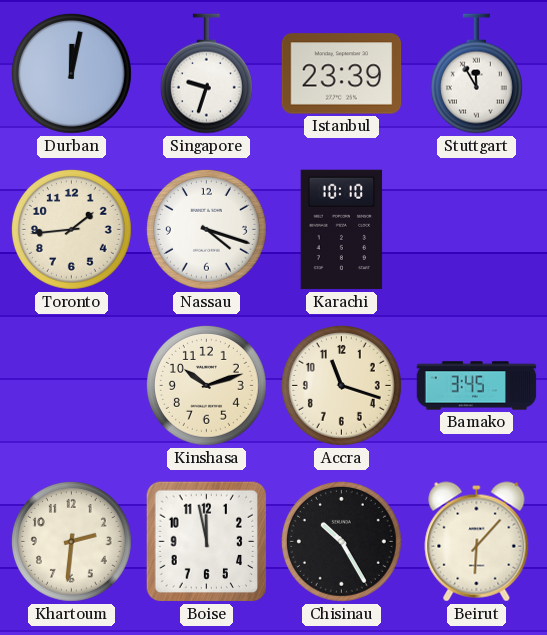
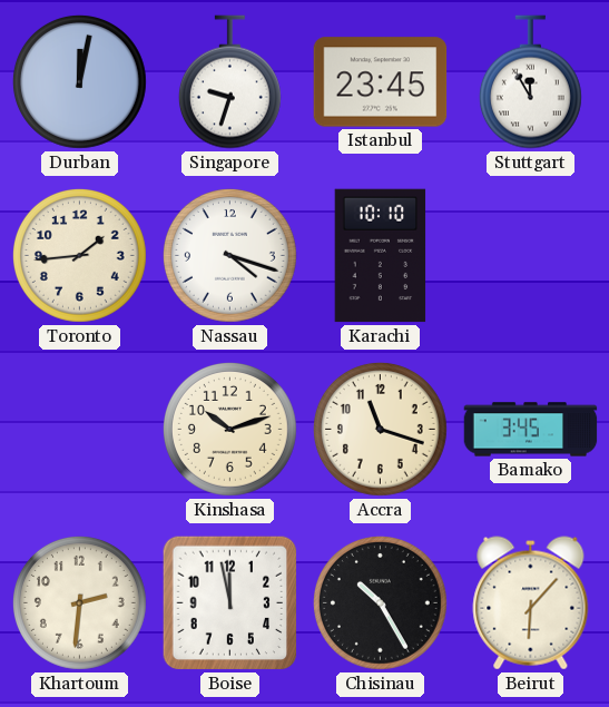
Istanbul: 23:39 -> 23:45 (381, 82)
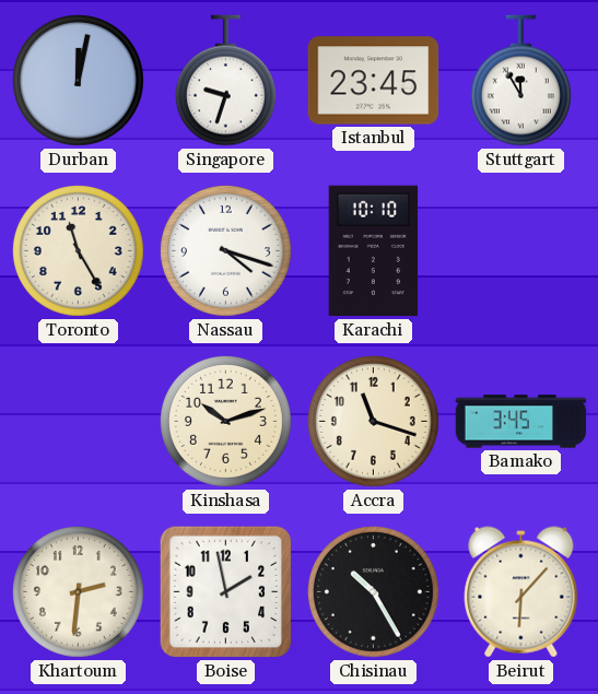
Toronto: 1:44 -> 11:25 (78, 250)
Boise: 11:58 -> 1:58 (226, 592)
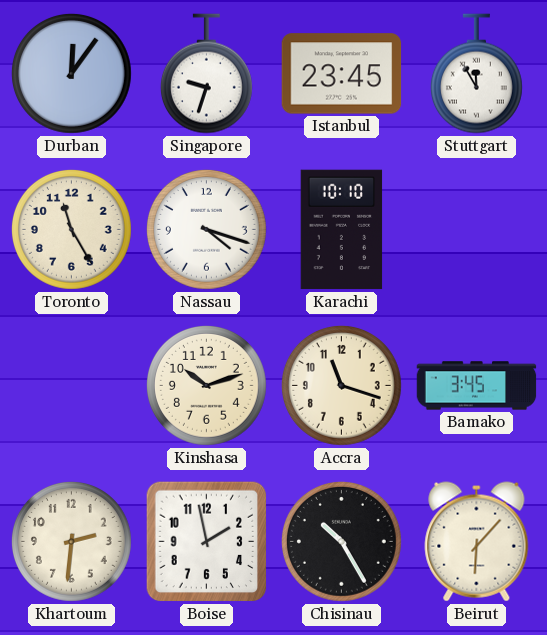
Durban: 12:02 -> 12:06 (71, 73)
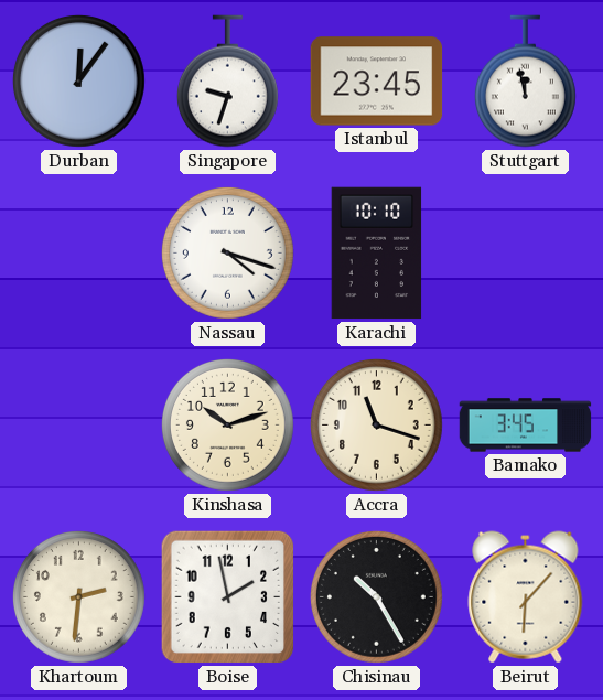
Stuttgart: 11:55 -> 11:58 (525, 82)
Toronto: 11:25 -> none (71, 229)
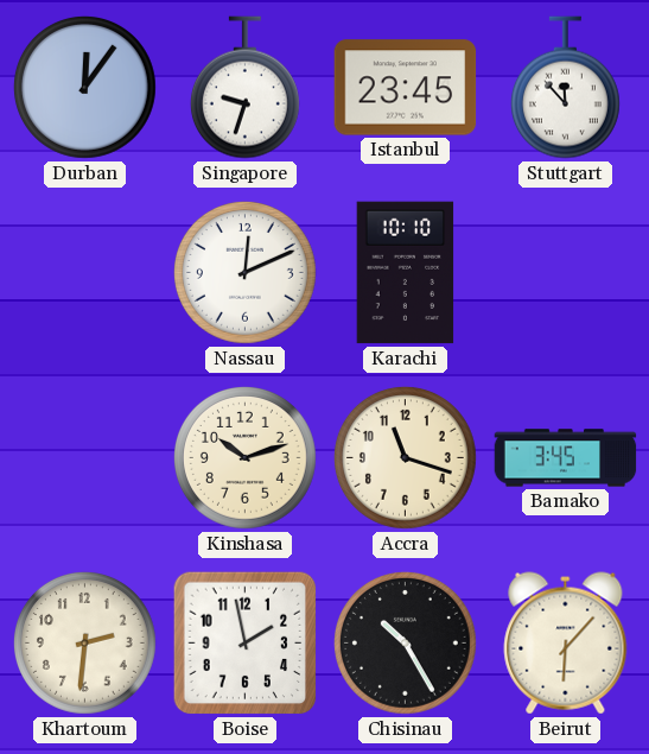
Stuttgart: 11:58 -> 11:53 (565, 88)
Nassau: 4:18 -> 12:11 (244, 272)
